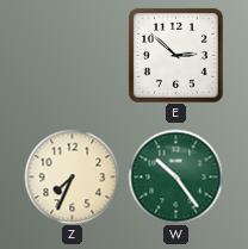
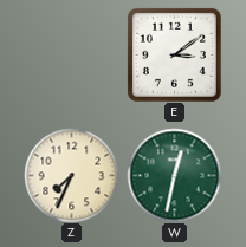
E: 2:52 -> 3:09 (174, 54)
W: 10:24 -> 12:32 (174, 175)
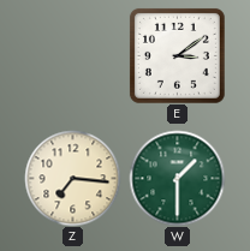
Z: 7:34 -> 7:16 (72, 178)
W: 12:32 -> 1:30 (177, 178)
